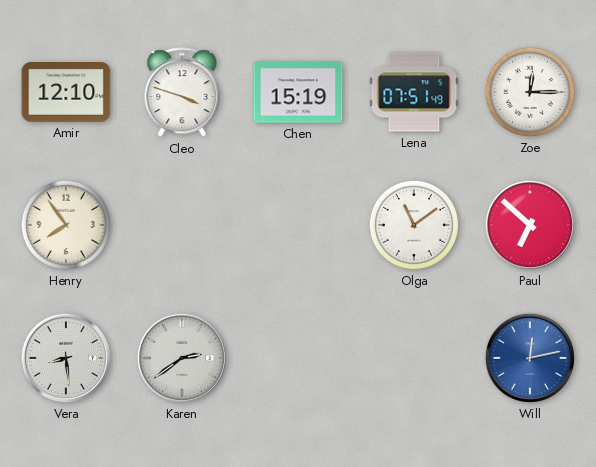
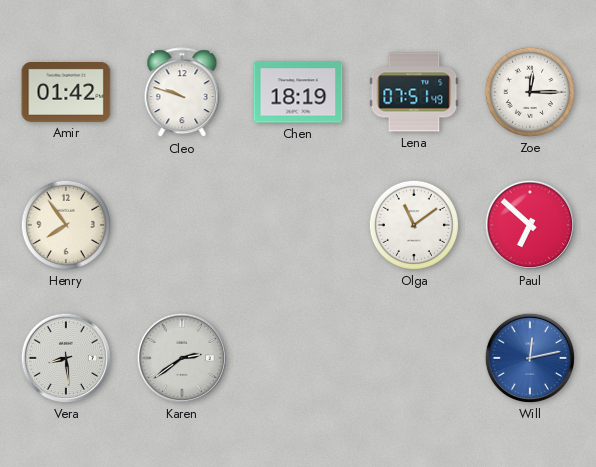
Amir: 12:10 -> 01:42 (66, 93)
Cleo: 3:48 -> 9:48 (182, 93)
Chen: 15:19 -> 18:19 (298, 92)
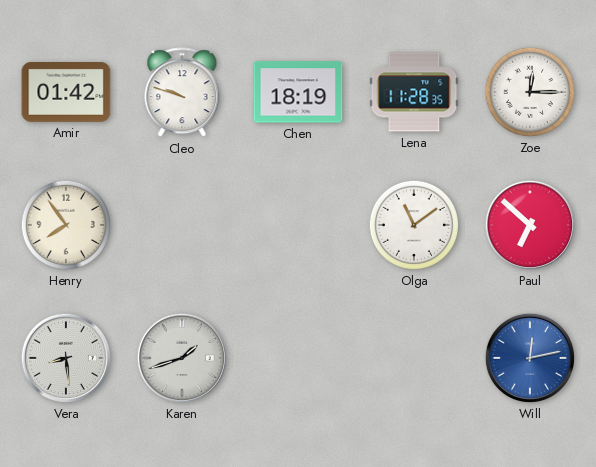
Lena: 07:51 -> 11:28 (414, 92)
Karen: 2:39 -> 1:42 (182, 358)
